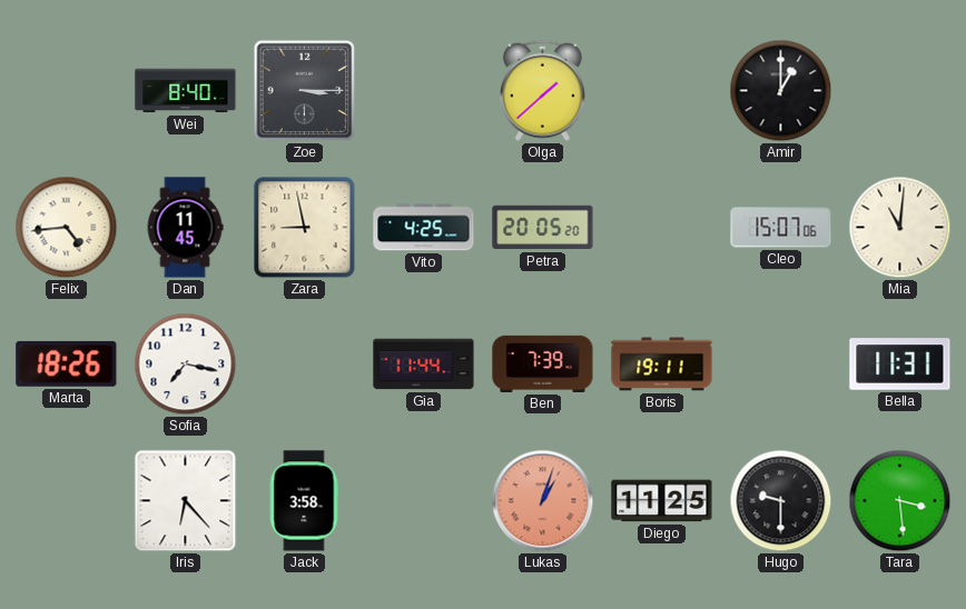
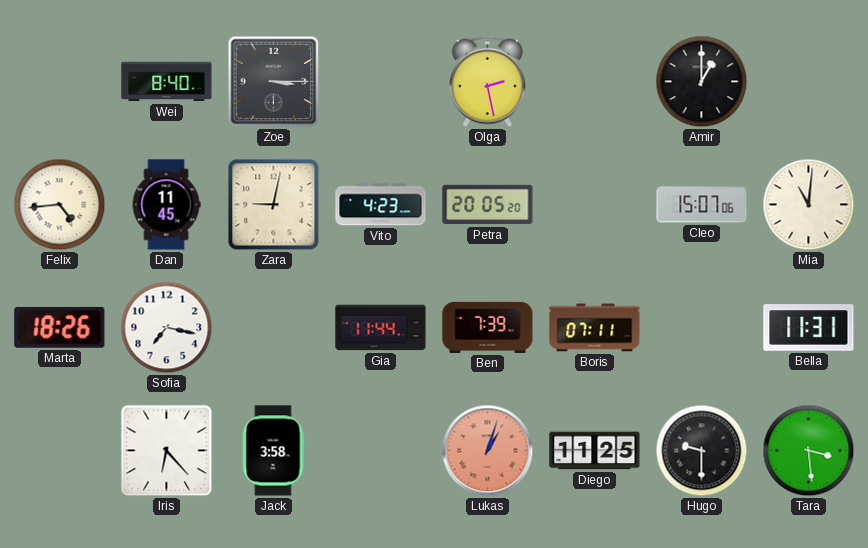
Olga: 1:38 -> 2:28 (487, 81)
Zara: 8:58 -> 9:02 (274, 205)
Vito: 4:25 -> 4:23 (381, 205)
Boris: 19:11 -> 07:11 (595, 328)
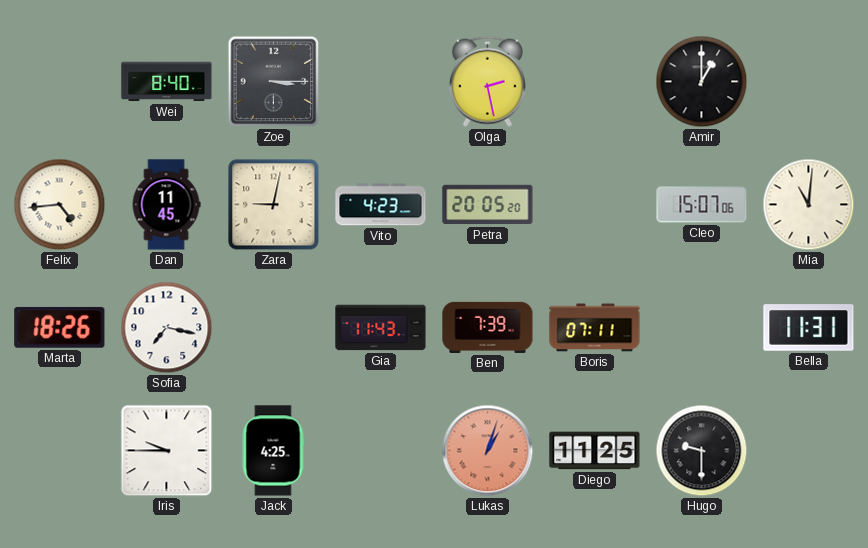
Gia: 11:44 -> 11:43 (381, 328)
Iris: 6:23 -> 9:45 (167, 451)
Jack: 3:58 -> 4:25 (273, 451)
Tara: 3:29 -> none (809, 451)
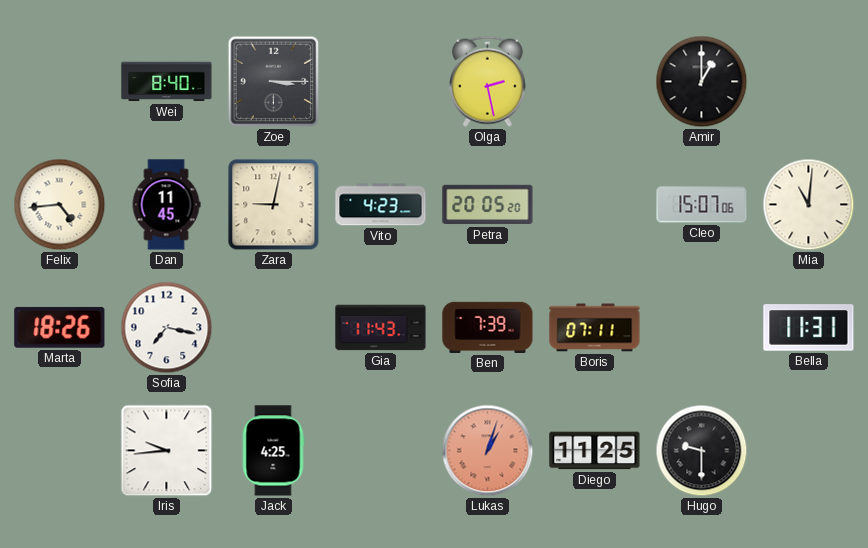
Iris: 9:45 -> 9:44 (167, 451)
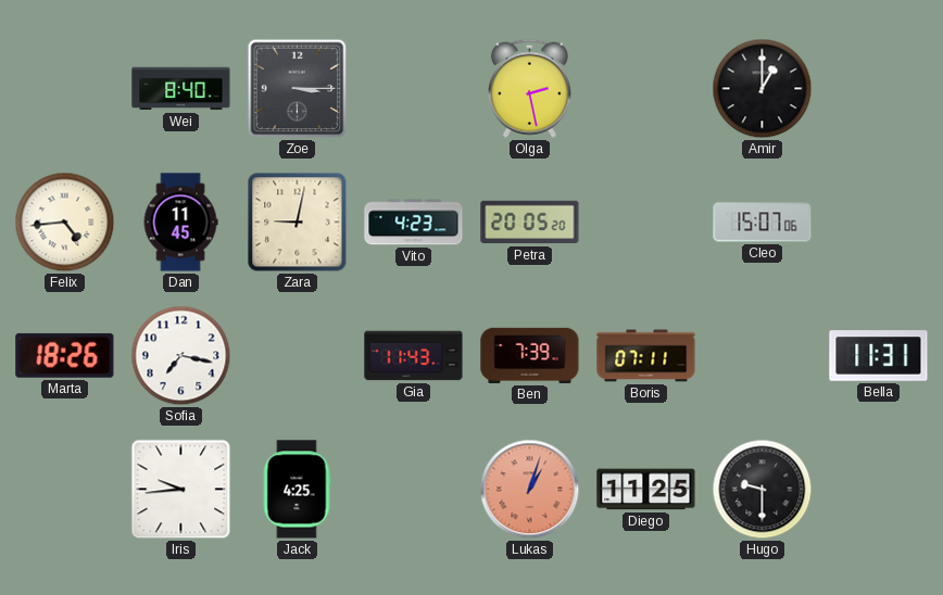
Mia: 11:01 -> none (809, 205)
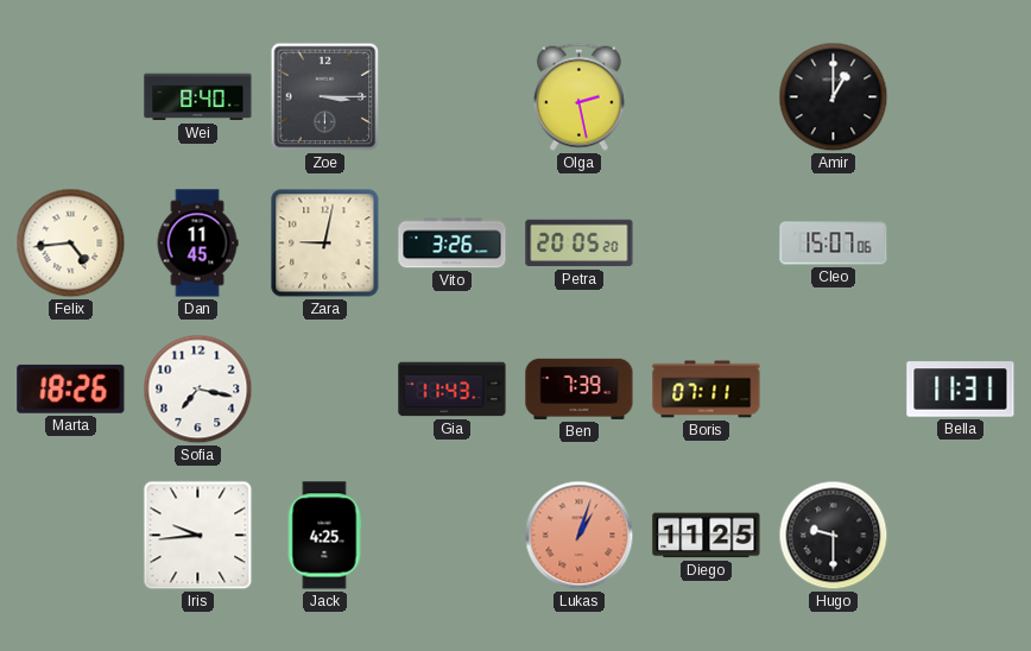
Vito: 4:23 -> 3:26 (453, 244)
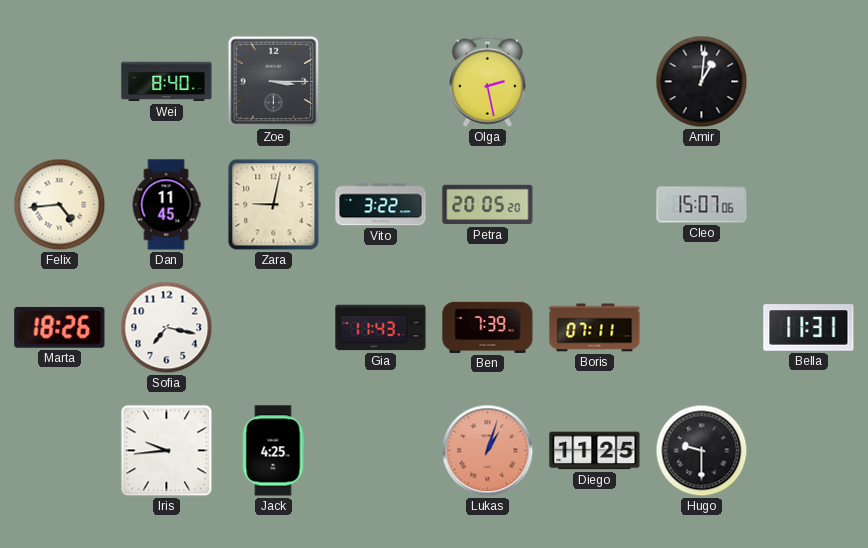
Amir: 1:00 -> 1:01 (702, 82)
Vito: 3:26 -> 3:22 (381, 205)
